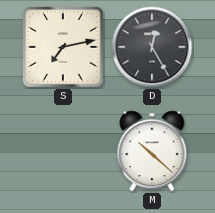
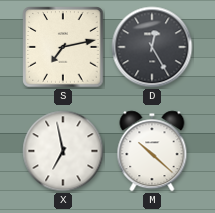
X: none -> 6:58 (63, 151)
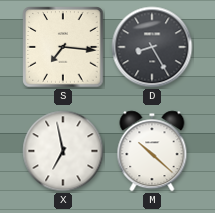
S: 7:13 -> 7:16 (63, 47)
D: 12:25 -> 8:25 (152, 47)
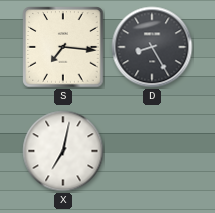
X: 6:58 -> 7:02 (63, 151)
M: 10:22 -> none (152, 151)
